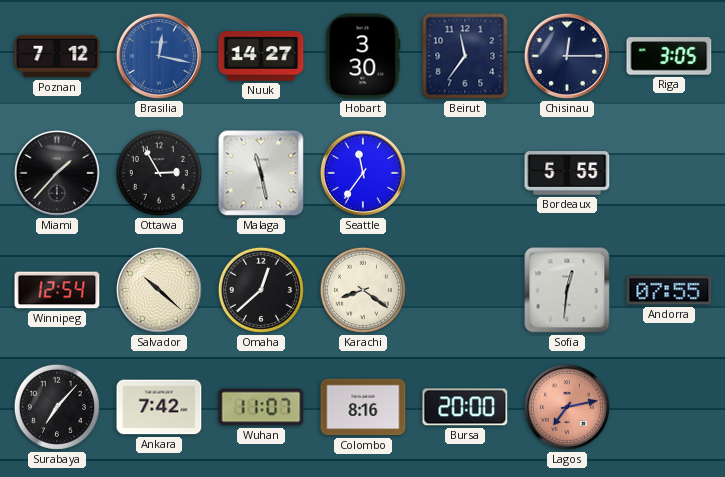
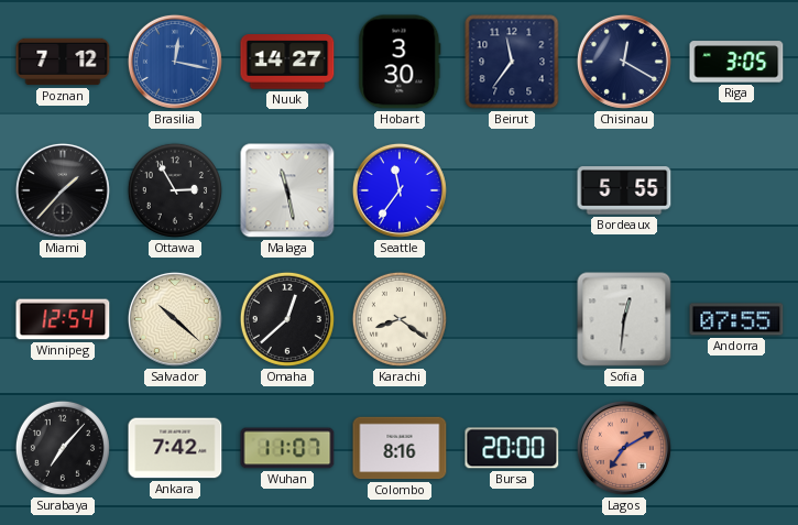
Chisinau: 12:15 -> 12:20 (624, 62)
Lagos: 7:13 -> 7:10 (624, 448)
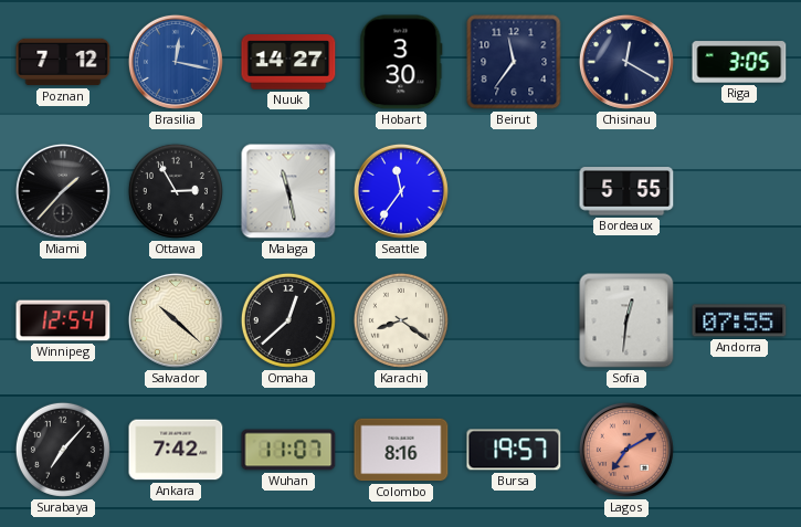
Bursa: 20:00 -> 19:57 (514, 450)
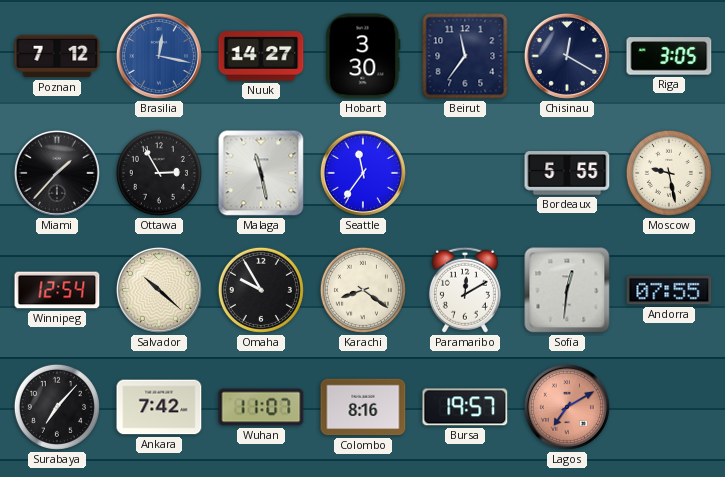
Moscow: none -> 9:28 (669, 173)
Omaha: 12:38 -> 9:55 (261, 290)
Paramaribo: none -> 12:10 (465, 290)
